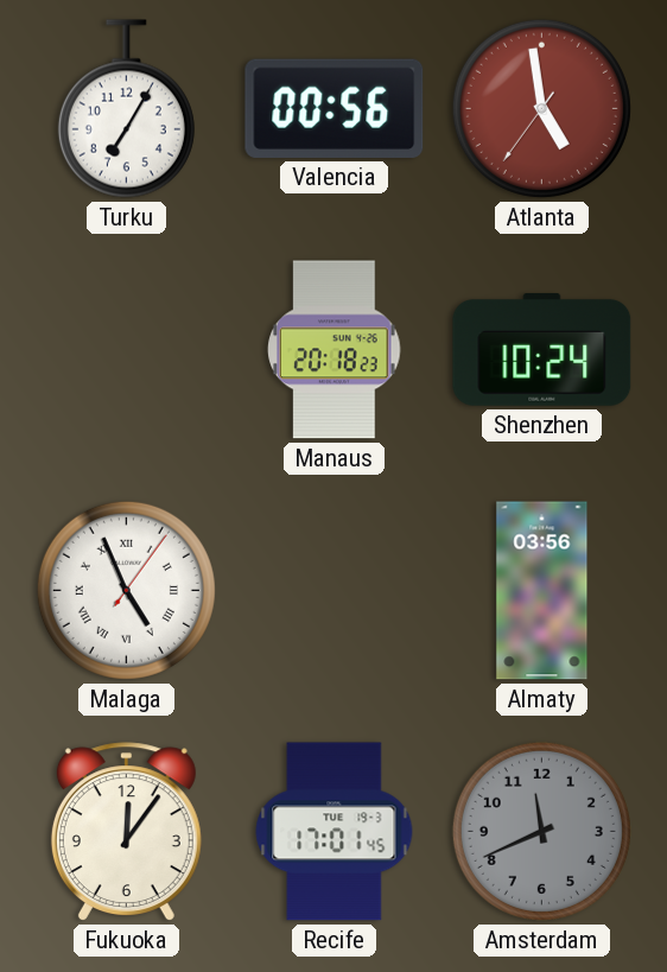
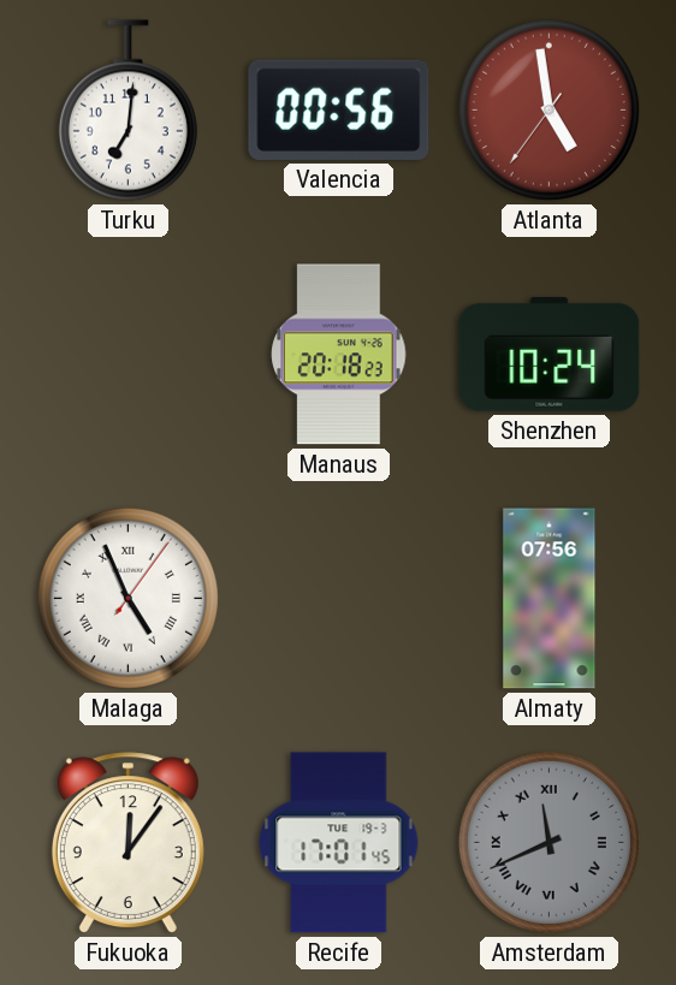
Turku: 7:05 -> 7:01 (128, 111)
Almaty: 03:56 -> 07:56 (550, 599)
Amsterdam numerals: Arabic -> Roman (548, 842)
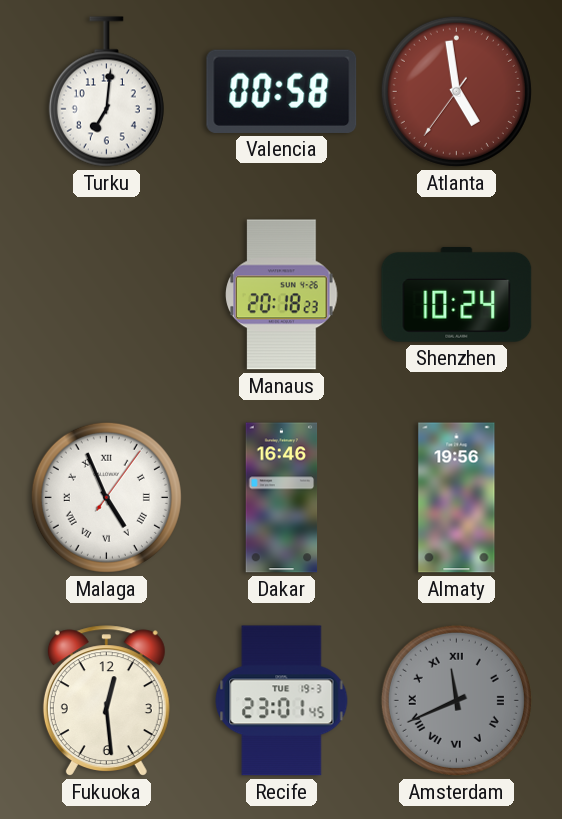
Valencia: 00:56 -> 00:58 (282, 91)
Dakar: none -> 16:46 (282, 498)
Almaty: 07:56 -> 19:56 (457, 498)
Fukuoka: 12:06 -> 12:29 (106, 701)
Recife: 17:01 -> 23:01 (282, 701)
